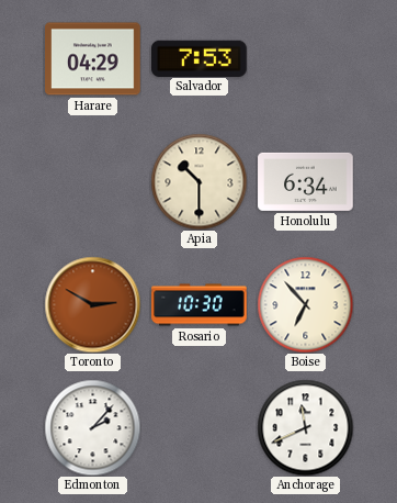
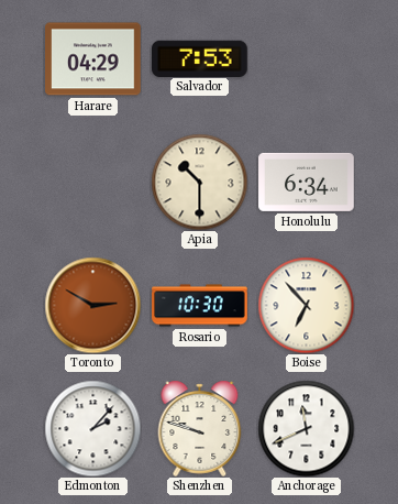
Shenzhen: none -> 9:48 (200, 428)
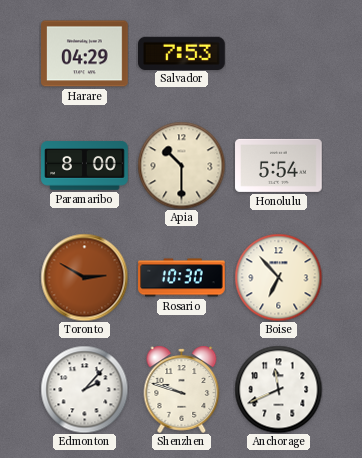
Paramaribo: none -> 8:00 (85, 166)
Honolulu: 6:34 -> 5:54 (279, 165)
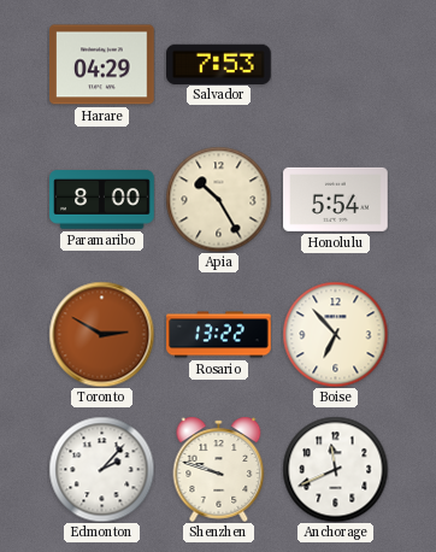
Apia: 10:30 -> 10:25 (218, 199)
Rosario: 10:30 -> 13:22 (219, 335)
